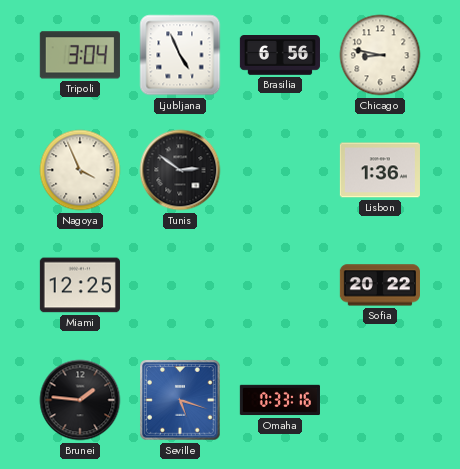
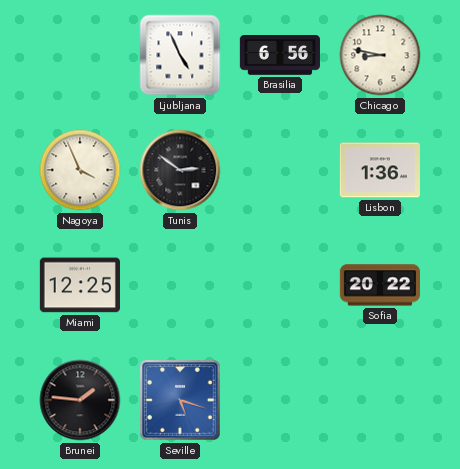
Tripoli: 3:04 -> none (80, 55)
Omaha: 0:33 -> none (280, 400)
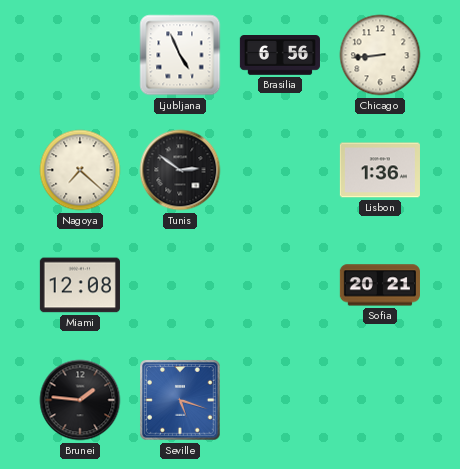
Chicago: 8:47 -> 8:44 (380, 55)
Nagoya: 3:56 -> 7:22 (80, 170)
Miami: 12:25 -> 12:08 (80, 285)
Sofia: 20:22 -> 20:21 (380, 285)
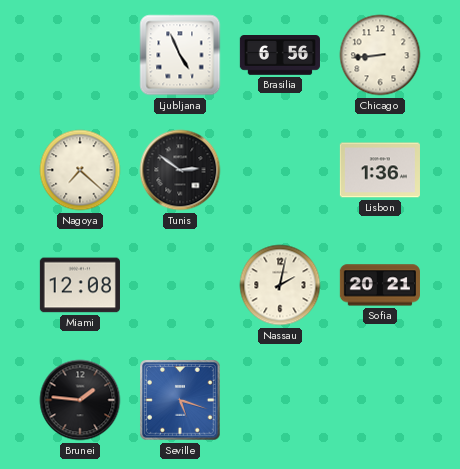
Nassau: none -> 2:02 (280, 285)
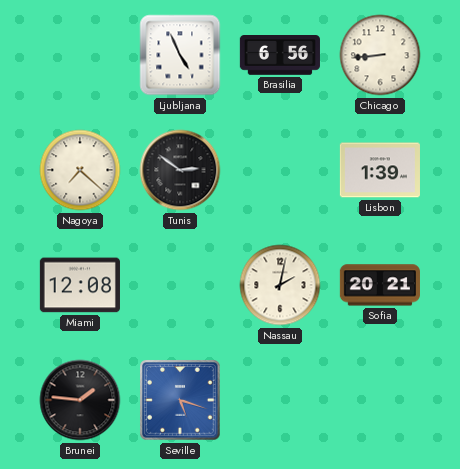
Lisbon: 1:36 -> 1:39 (380, 170)
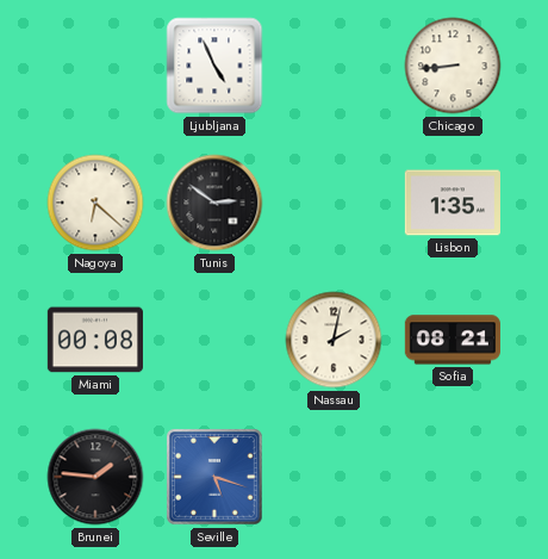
Brasilia: 6:56 -> none (280, 56)
Nagoya: 7:22 -> 6:22 (95, 203)
Lisbon: 1:39 -> 1:35 (453, 203)
Miami: 12:08 -> 00:08 (95, 340)
Sofia: 20:21 -> 08:21 (453, 340)
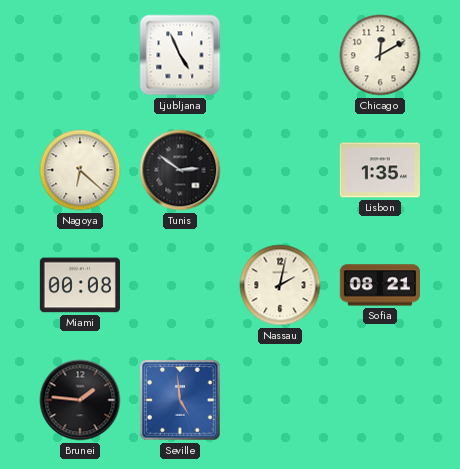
Chicago: 8:44 -> 12:10 (380, 55)
Seville: 5:18 -> 4:59 (181, 401)
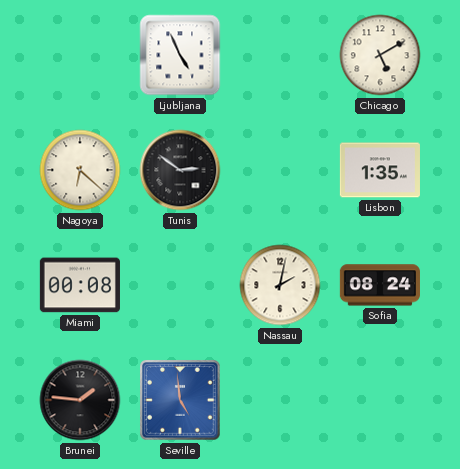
Chicago: 12:10 -> 5:10 (380, 55)
Sofia: 08:21 -> 08:24 (380, 285)
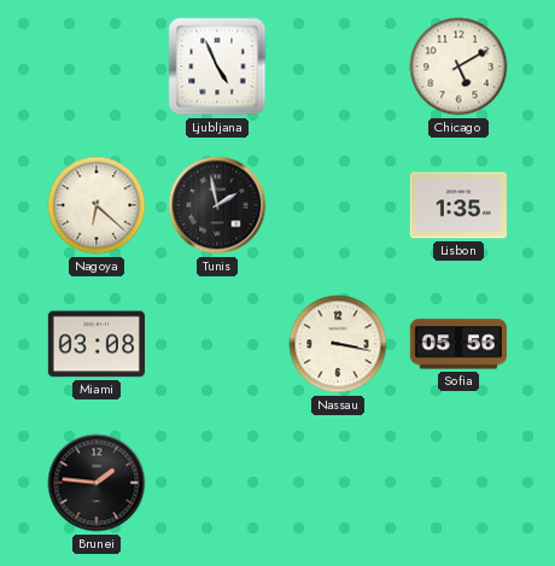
Tunis: 2:51 -> 1:58 (217, 205)
Miami: 00:08 -> 03:08 (97, 344)
Nassau: 2:02 -> 3:17 (338, 344)
Sofia: 08:24 -> 05:56 (458, 344)
Seville: 4:59 -> none (181, 401)
